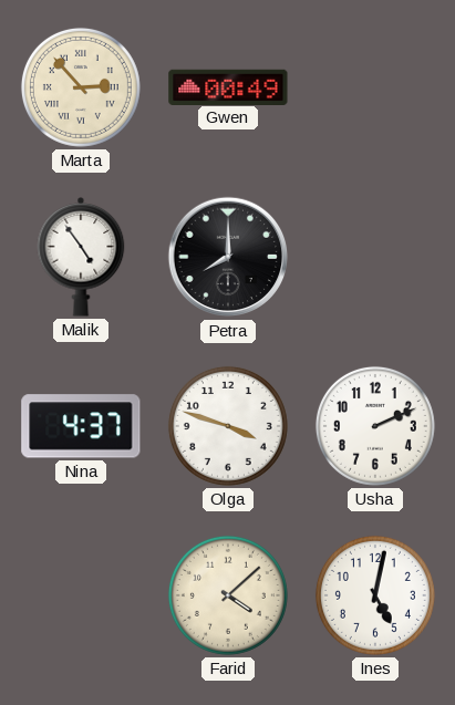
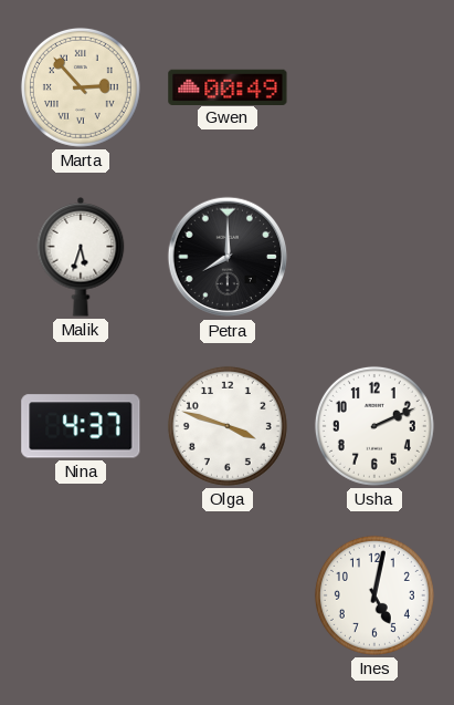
Malik: 4:54 -> 5:33 (81, 258)
Farid: 4:08 -> none (228, 595)
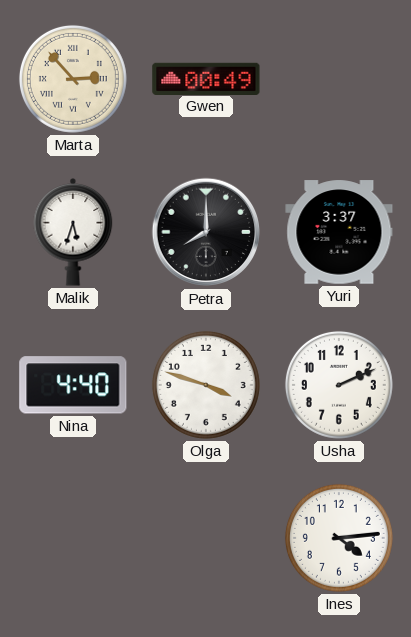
Yuri: none -> 3:37 (339, 232)
Nina: 4:37 -> 4:40 (73, 385)
Ines: 5:02 -> 4:14 (339, 538)
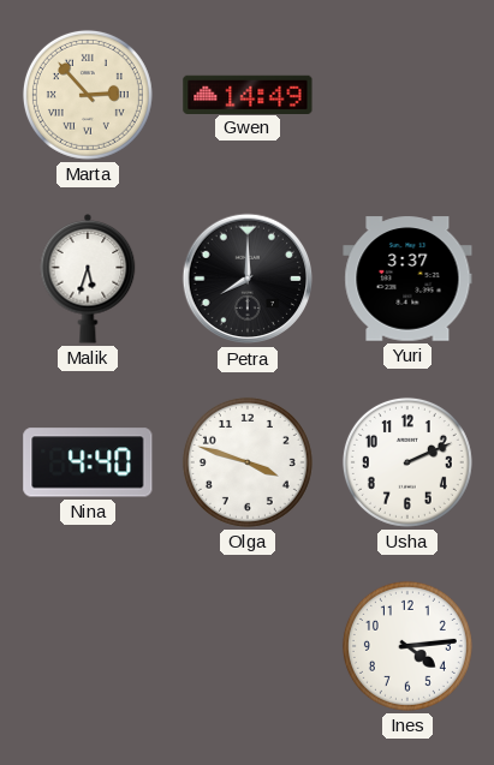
Gwen: 00:49 -> 14:49 (248, 94)
